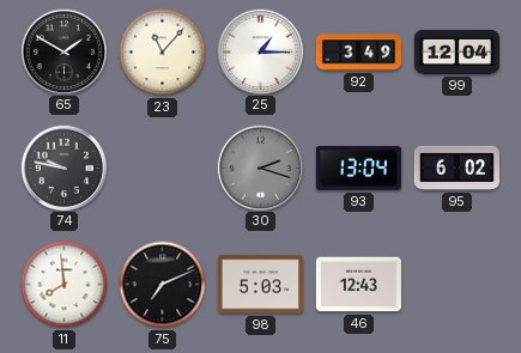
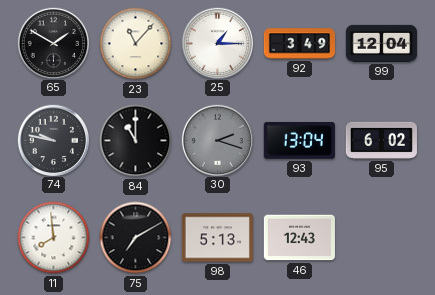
84: none -> 11:00 (136, 141)
75: 7:11 -> 7:10 (136, 238)
98: 5:03 -> 5:13 (217, 238)
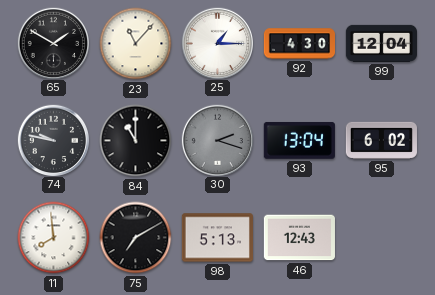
92: 3:49 -> 4:30 (299, 44)
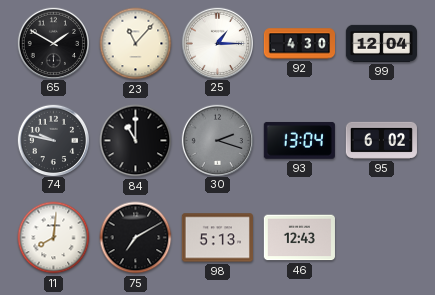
11: 7:59 -> 8:01 (54, 238)
